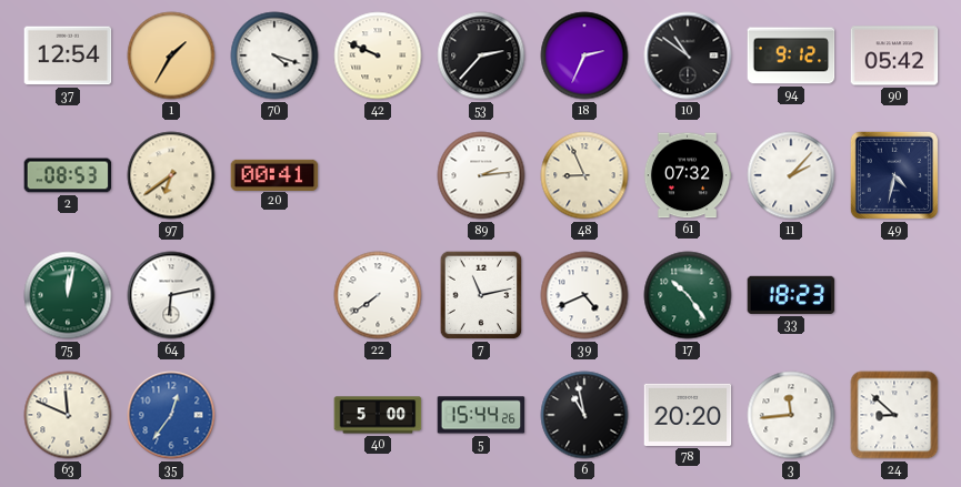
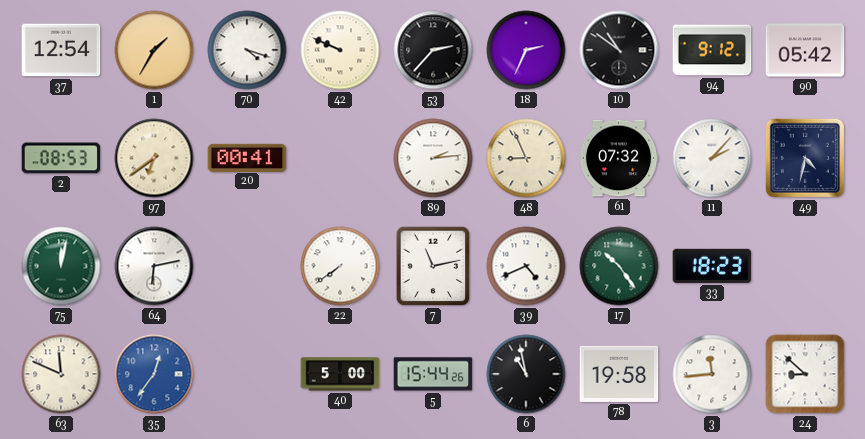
78: 20:20 -> 19:58 (619, 374)
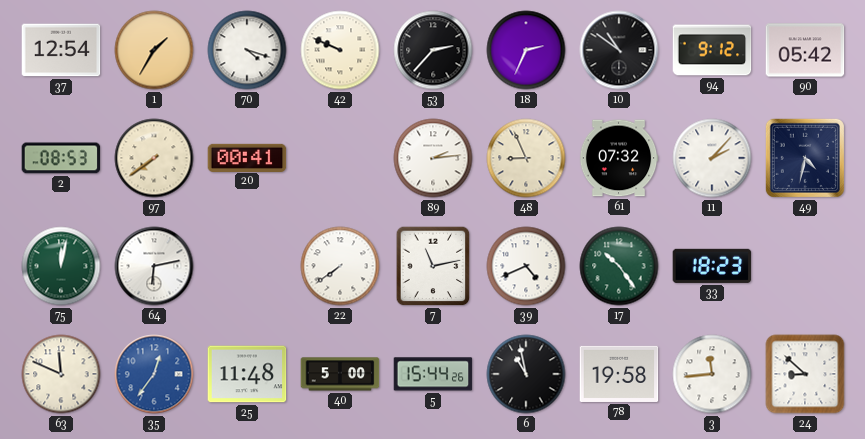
97: 6:39 -> 7:39 (154, 158)
25: none -> 11:48 (247, 374)
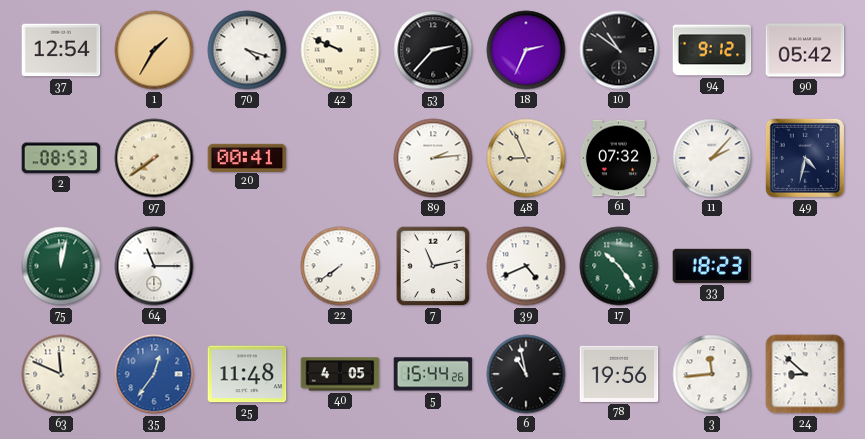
64: 6:13 -> 11:15 (154, 266)
40: 5:00 -> 4:05 (340, 374)
78: 19:58 -> 19:56 (619, 374)
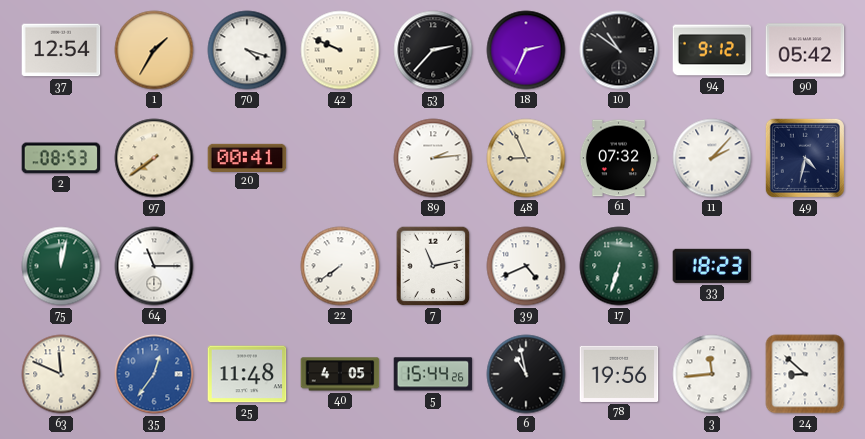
17: 10:24 -> 6:33 (619, 266)
